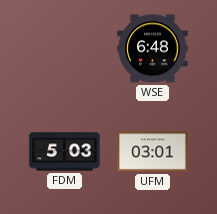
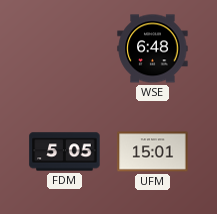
FDM: 5:03 -> 5:05 (65, 152)
UFM: 03:01 -> 15:01 (153, 152)
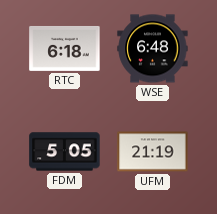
RTC: none -> 6:18 (65, 48)
UFM: 15:01 -> 21:19 (153, 152)
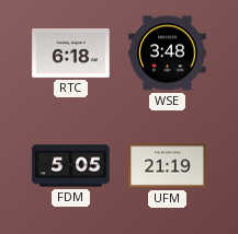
WSE: 6:48 -> 3:48 (168, 54)
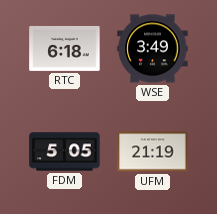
WSE: 3:48 -> 3:49 (153, 49)
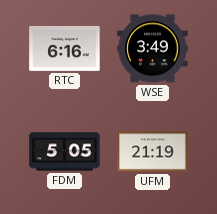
RTC: 6:18 -> 6:16 (65, 48)
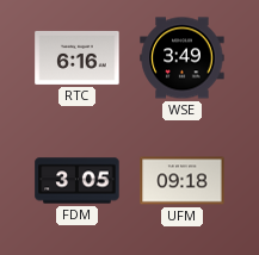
FDM: 5:05 -> 3:05 (78, 181)
UFM: 21:19 -> 09:18 (183, 181)
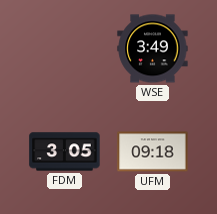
RTC: 6:16 -> none (78, 57)
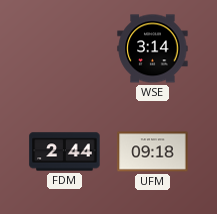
WSE: 3:49 -> 3:14 (153, 49)
FDM: 3:05 -> 2:44 (65, 152)
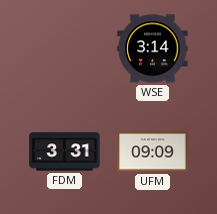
FDM: 2:44 -> 3:31 (65, 152)
UFM: 09:18 -> 09:09 (153, 152)
